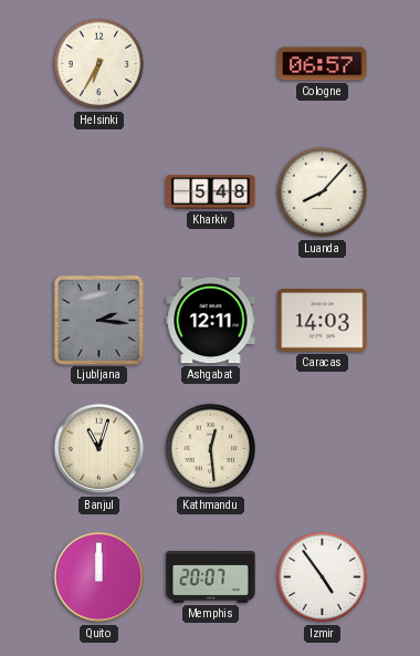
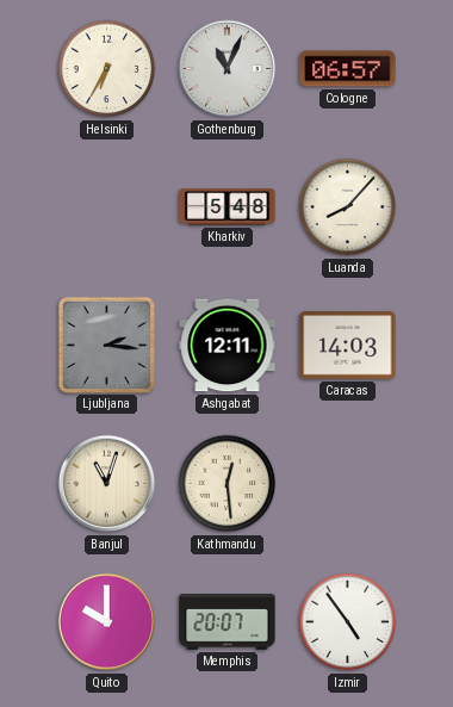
Gothenburg: none -> 11:04 (228, 69)
Quito: 12:00 -> 10:00 (107, 622)
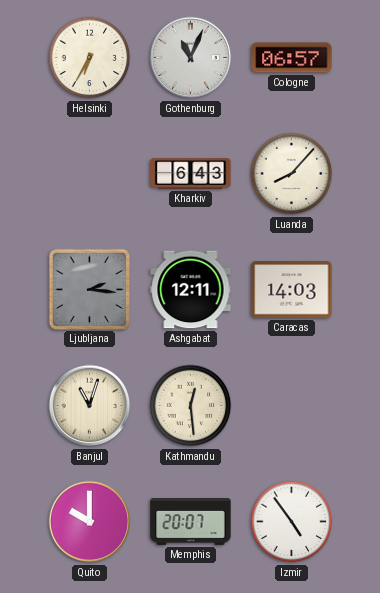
Kharkiv: 5:48 -> 6:43 (191, 174)
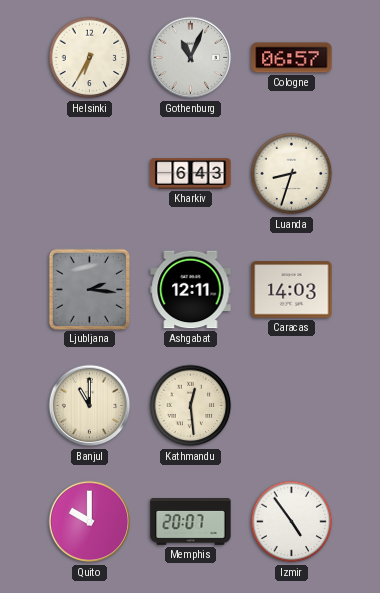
Luanda: 8:07 -> 8:33 (292, 174)
Banjul: 11:03 -> 11:00 (90, 406)
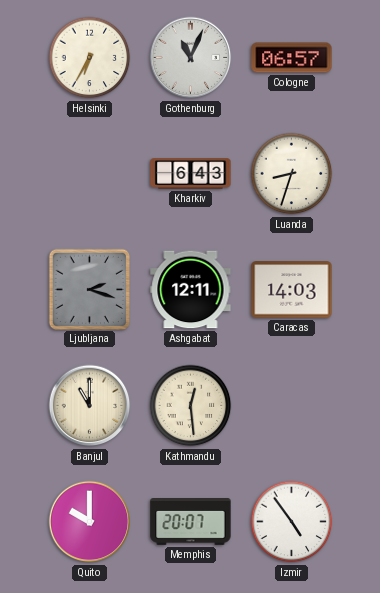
Ljubljana: 2:16 -> 2:18 (89, 289)
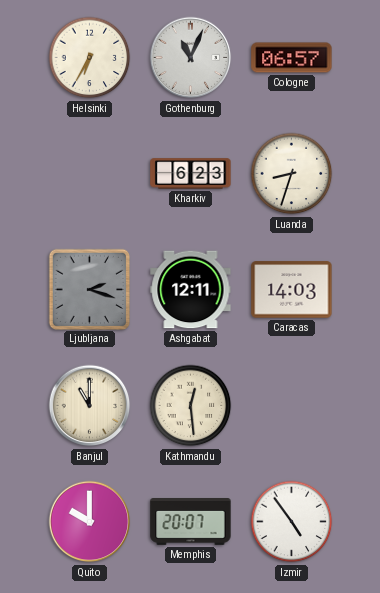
Kharkiv: 6:43 -> 6:23 (191, 174)
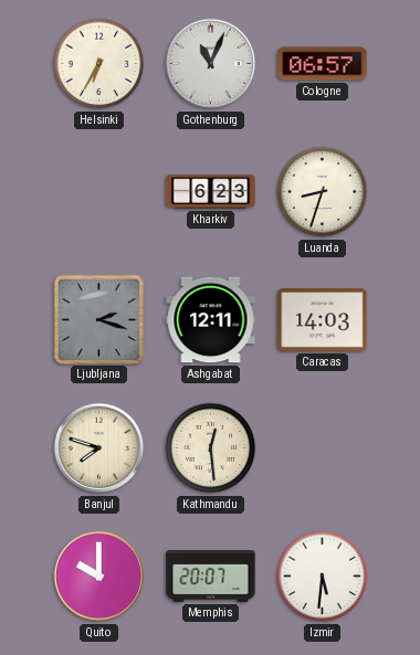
Banjul: 11:00 -> 7:48 (99, 448)
Izmir: 4:54 -> 5:31 (323, 577)
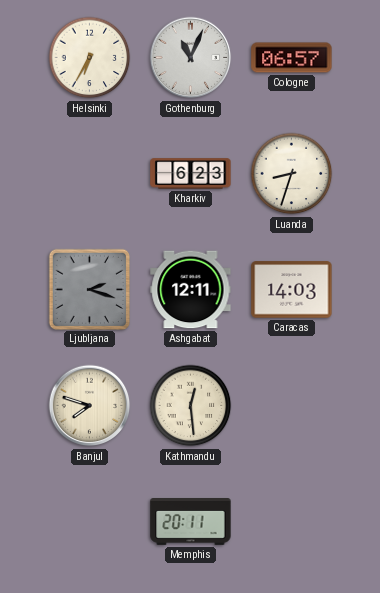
Quito: 10:00 -> none (99, 577)
Memphis: 20:07 -> 20:11 (191, 522)
Izmir: 5:31 -> none (323, 577)
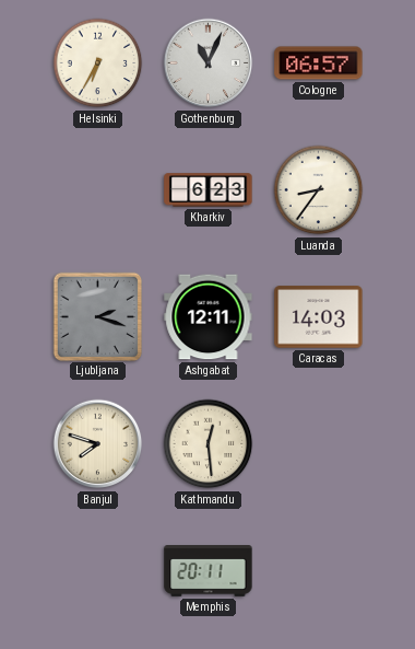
Luanda: 8:33 -> 8:36 (319, 190)
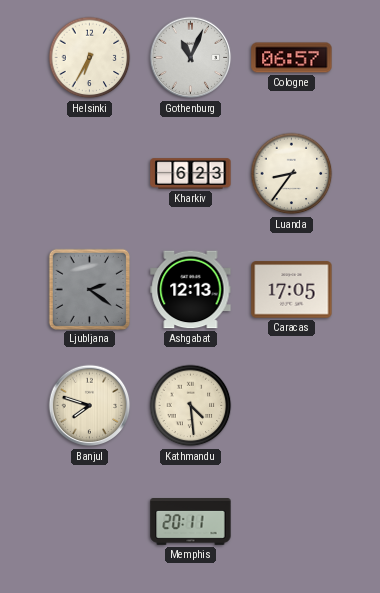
Ljubljana: 2:18 -> 2:21 (89, 289)
Ashgabat: 12:11 -> 12:13 (191, 290)
Caracas: 14:03 -> 17:05 (292, 290)
Kathmandu: 12:29 -> 4:29 (191, 406)
